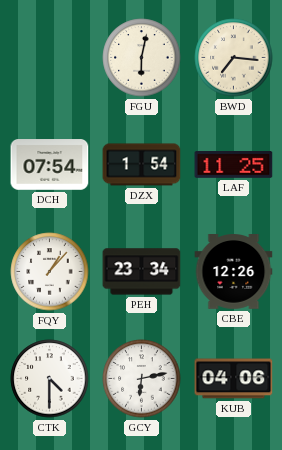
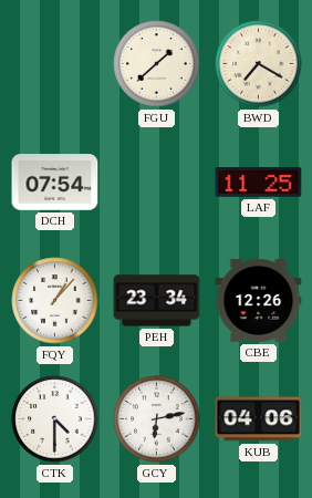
FGU: 6:02 -> 1:38 (157, 64)
BWD: 7:16 -> 7:20 (259, 64)
DZX: 1:54 -> none (142, 165)
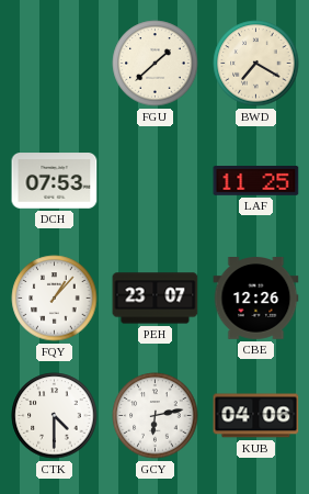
DCH: 07:54 -> 07:53 (55, 181)
PEH: 23:34 -> 23:07 (156, 299)
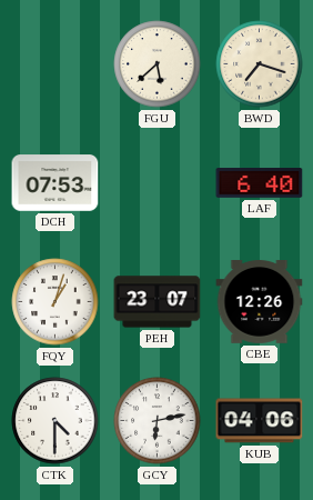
FGU: 1:38 -> 5:38 (158, 64)
BWD: 7:20 -> 7:18 (260, 64)
LAF: 11:25 -> 6:40 (260, 183)
FQY: 1:07 -> 1:03 (55, 302)
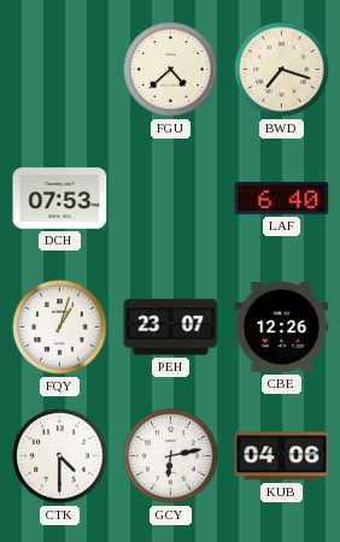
FGU: 5:38 -> 4:38 (171, 70)
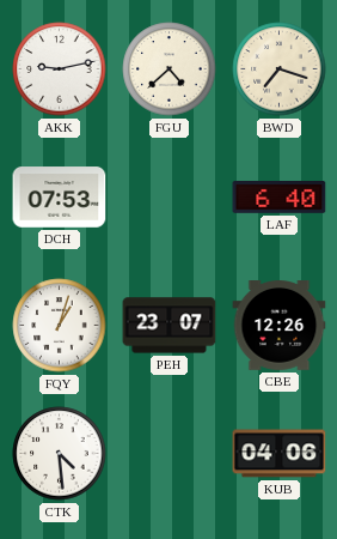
AKK: none -> 9:13 (60, 69)
CTK: 4:30 -> 4:29 (60, 454)
GCY: 6:13 -> none (171, 456)
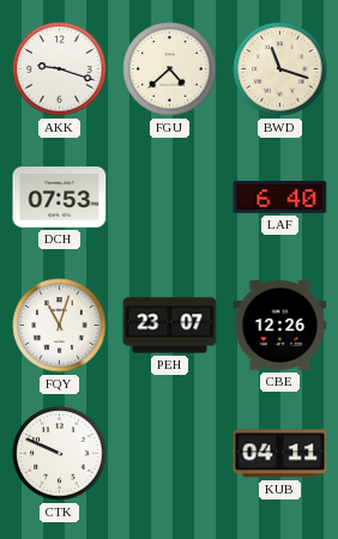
AKK: 9:13 -> 9:18 (60, 69)
BWD: 7:18 -> 11:18 (280, 69)
FQY: 1:03 -> 11:03 (60, 326)
CTK: 4:29 -> 9:49 (60, 454)
KUB: 04:06 -> 04:11 (280, 454)
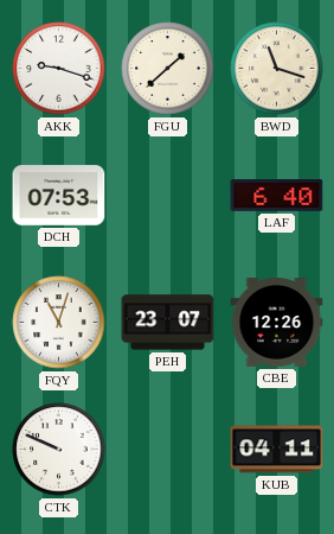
FGU: 4:38 -> 1:38 (168, 69)
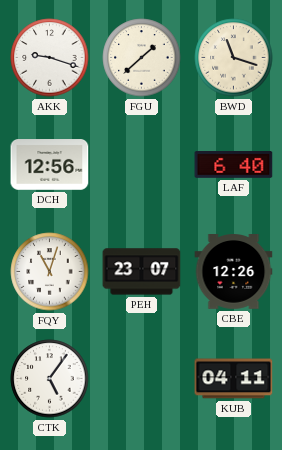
DCH: 07:53 -> 12:56 (50, 165)
CTK: 9:49 -> 5:06 (50, 379)
